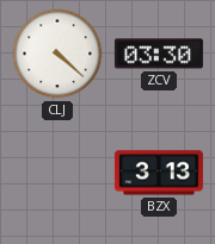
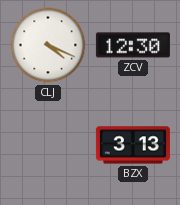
CLJ: 4:22 -> 4:19 (48, 45)
ZCV: 03:30 -> 12:30 (133, 45)
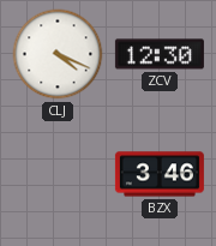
BZX: 3:13 -> 3:46 (160, 174)
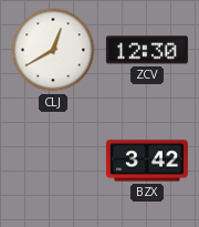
CLJ: 4:19 -> 12:40 (53, 50)
BZX: 3:46 -> 3:42 (147, 161)
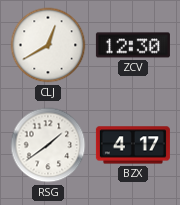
RSG: none -> 1:39 (48, 145)
BZX: 3:42 -> 4:17 (133, 145)
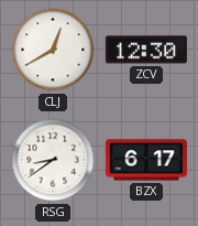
RSG: 1:39 -> 8:39 (53, 160)
BZX: 4:17 -> 6:17 (146, 160)
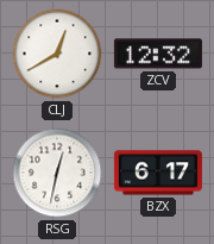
ZCV: 12:30 -> 12:32 (158, 54)
RSG: 8:39 -> 12:32 (57, 173)
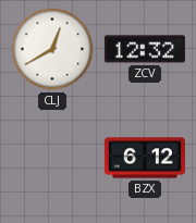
RSG: 12:32 -> none (57, 173)
BZX: 6:17 -> 6:12 (145, 158)
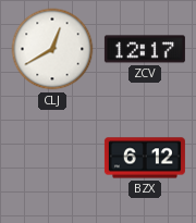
ZCV: 12:32 -> 12:17 (145, 49)
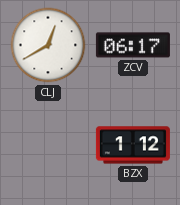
ZCV: 12:17 -> 06:17 (133, 45)
BZX: 6:12 -> 1:12 (133, 145)
